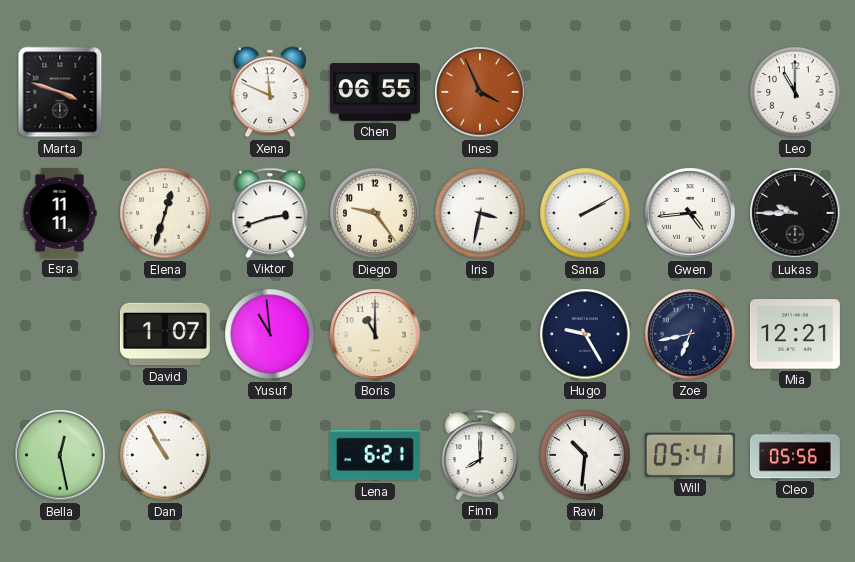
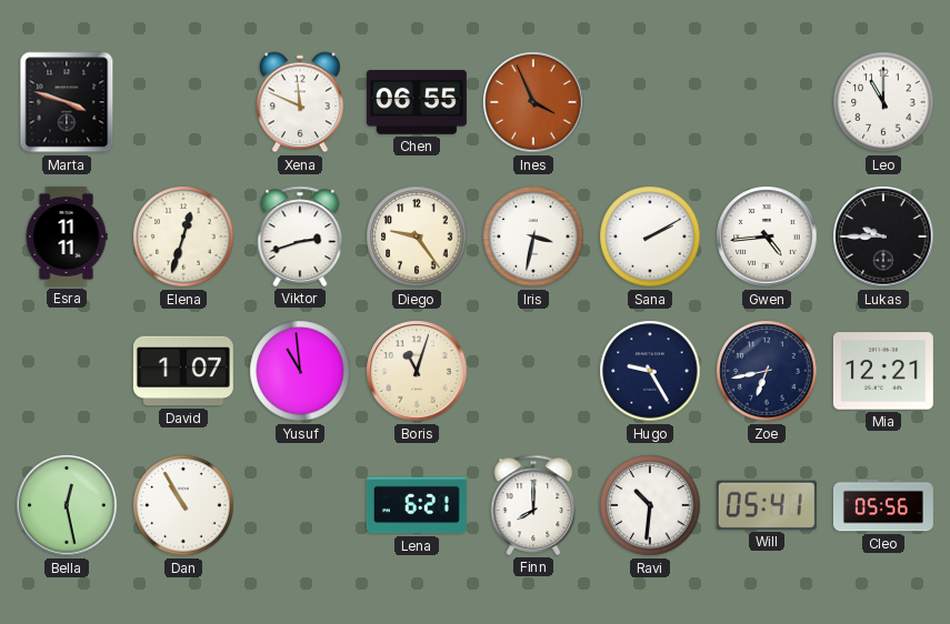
Boris: 11:00 -> 11:03 (417, 371)
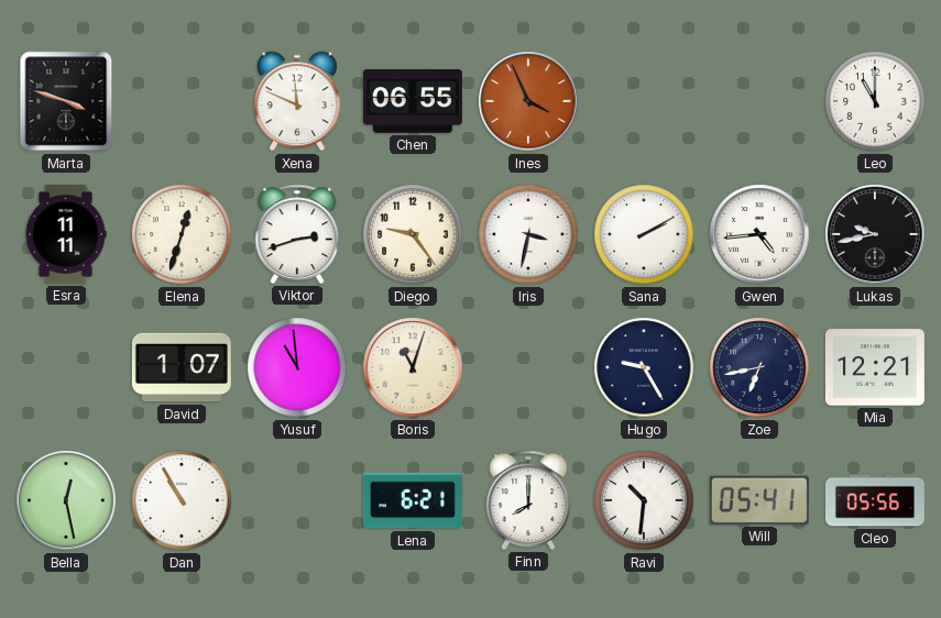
Lukas: 9:45 -> 9:43 (875, 234)
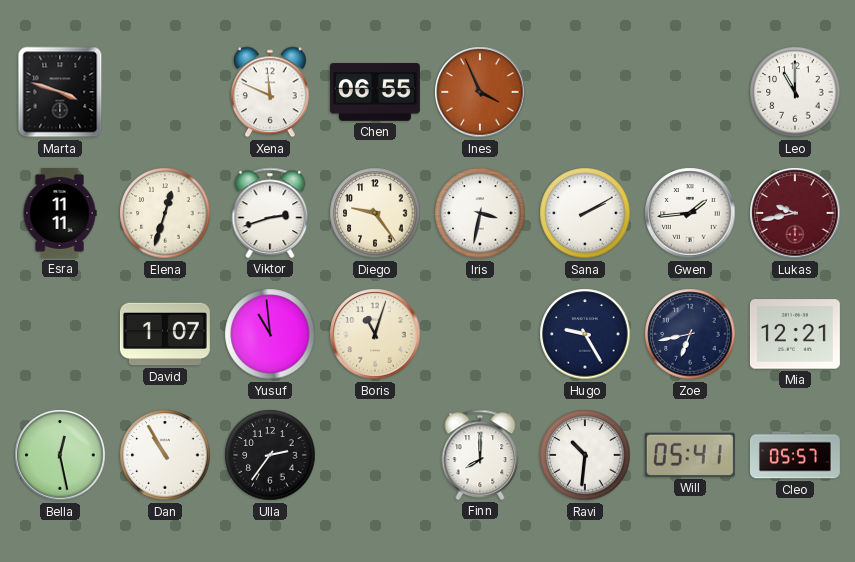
Gwen: 4:44 -> 1:44 (690, 213)
Lukas dial: black -> burgundy (795, 213)
Ulla: none -> 2:36 (270, 455)
Lena: 6:21 -> none (413, 500)
Cleo: 05:56 -> 05:57 (795, 455)
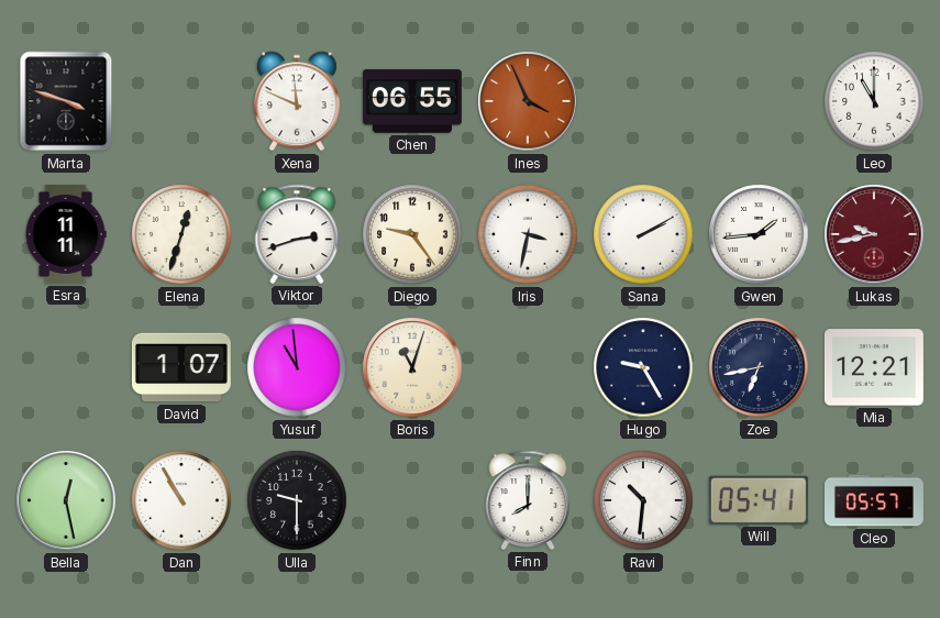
Ulla: 2:36 -> 9:30 (297, 500)
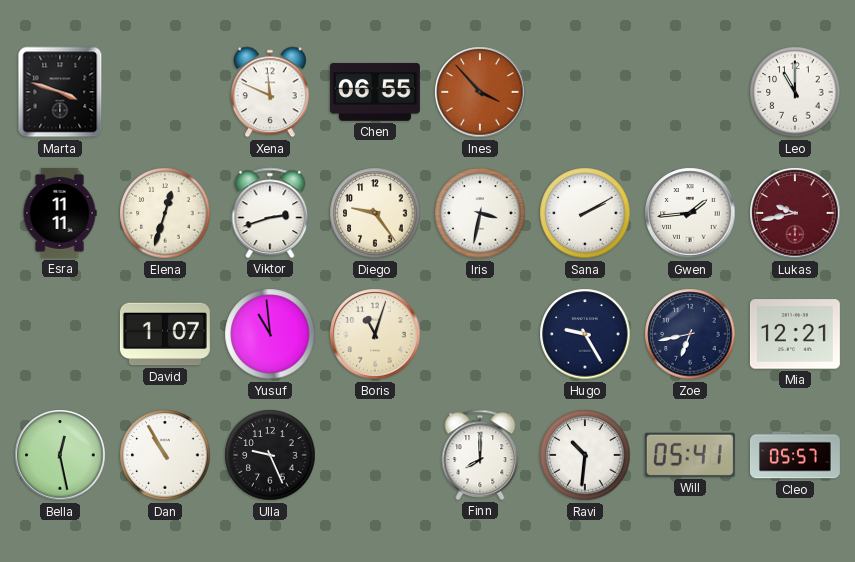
Ines: 3:56 -> 3:53 (480, 92)
Ulla: 9:30 -> 9:26 (270, 455)
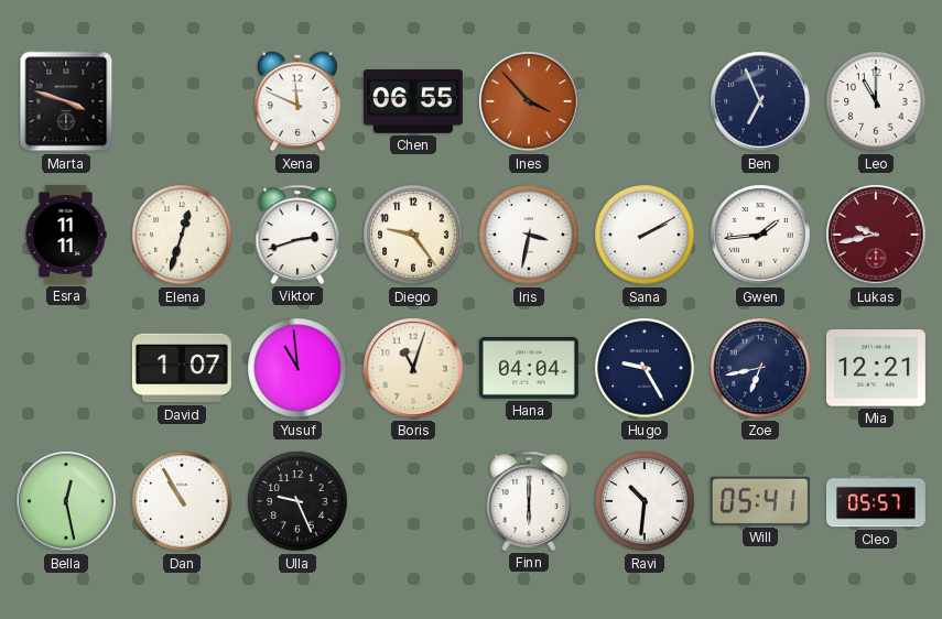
Ben: none -> 6:56 (760, 101)
Hana: none -> 04:04 (529, 369)
Finn: 8:00 -> 6:00 (529, 501)
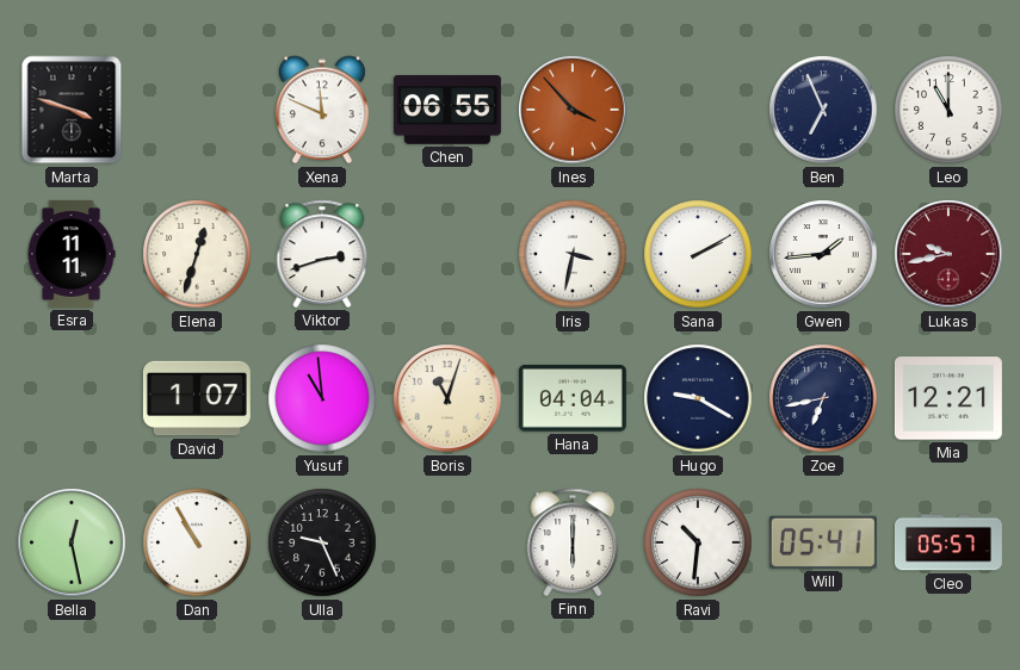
Diego: 9:24 -> none (413, 235)
Hugo: 9:25 -> 9:20 (698, 398)
